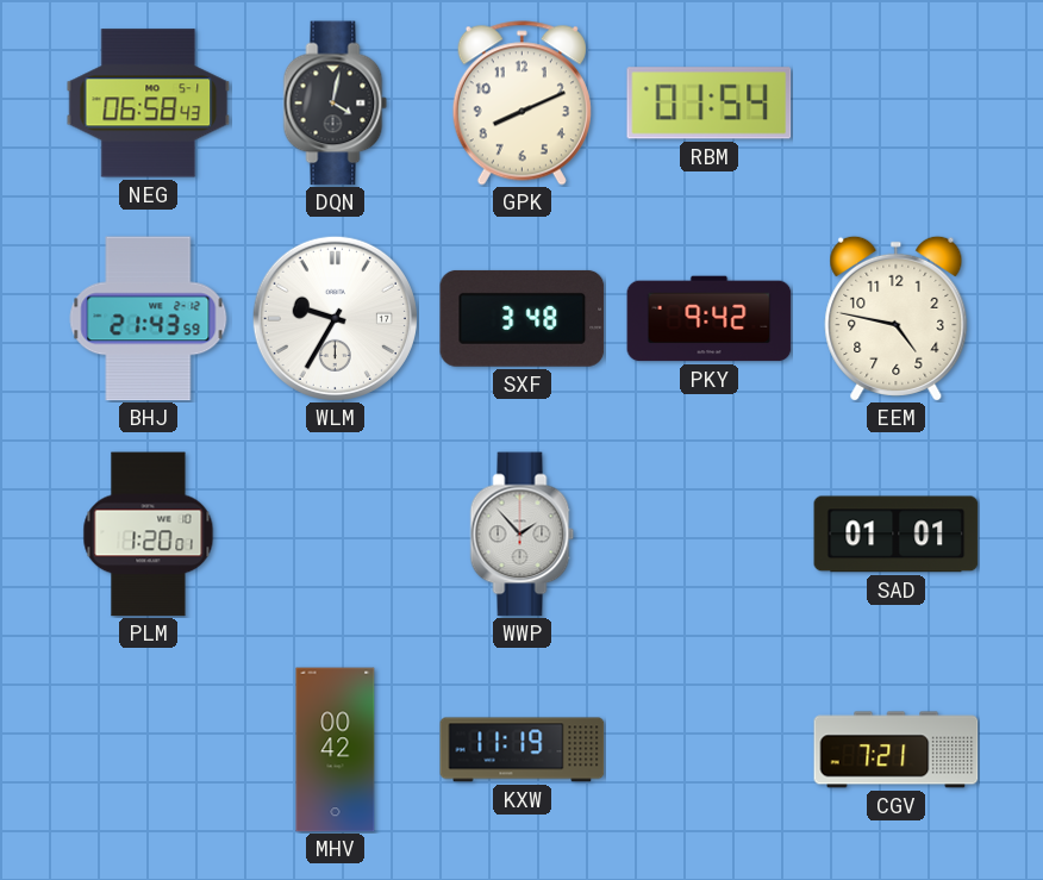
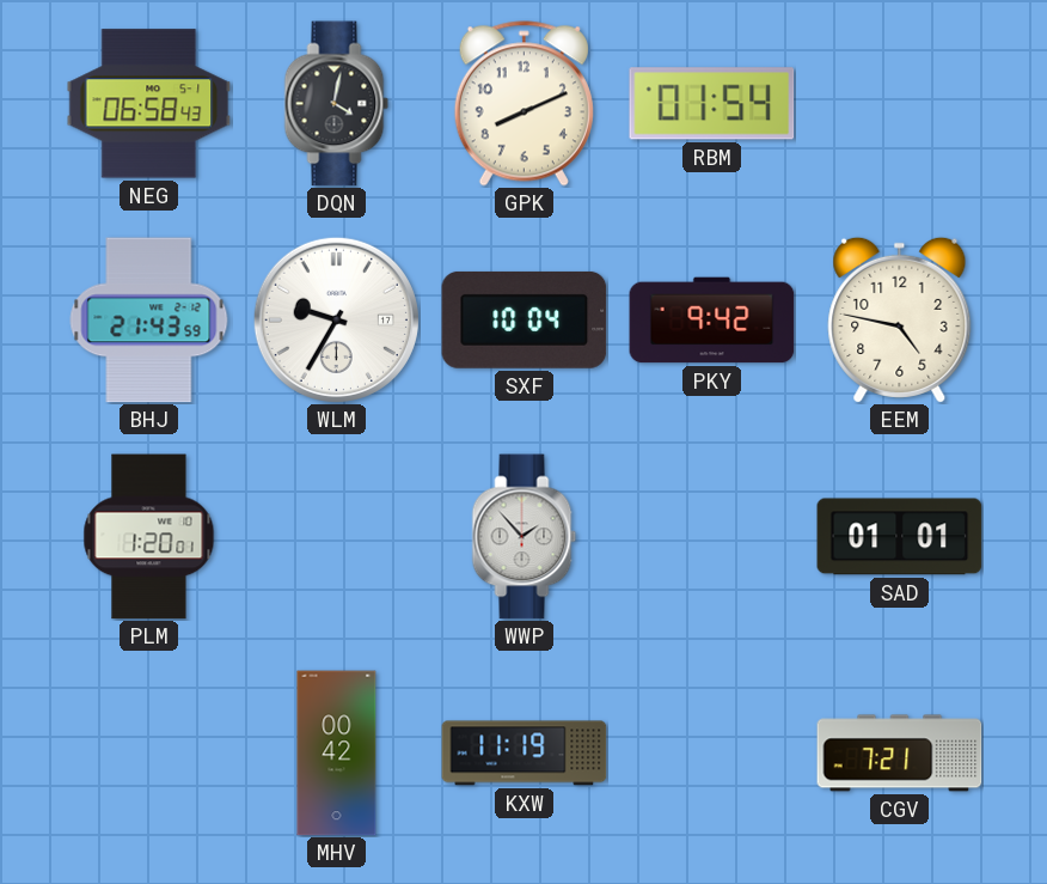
SXF: 3:48 -> 10:04 (525, 319)
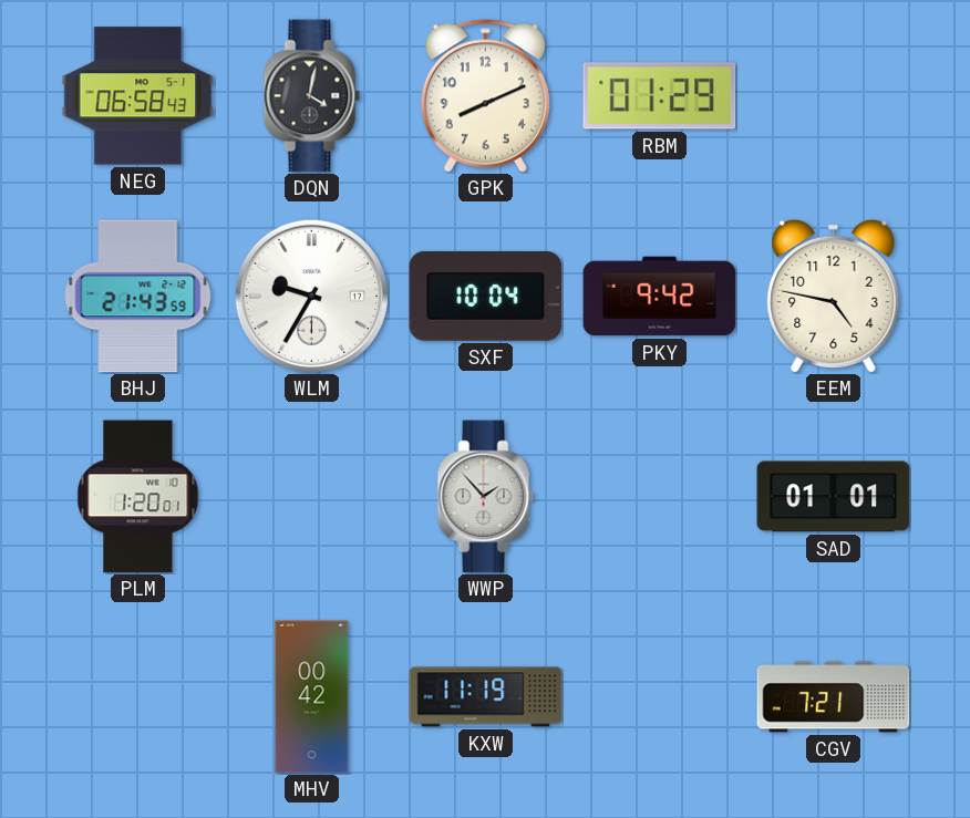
RBM: 01:54 -> 01:29 (660, 96)
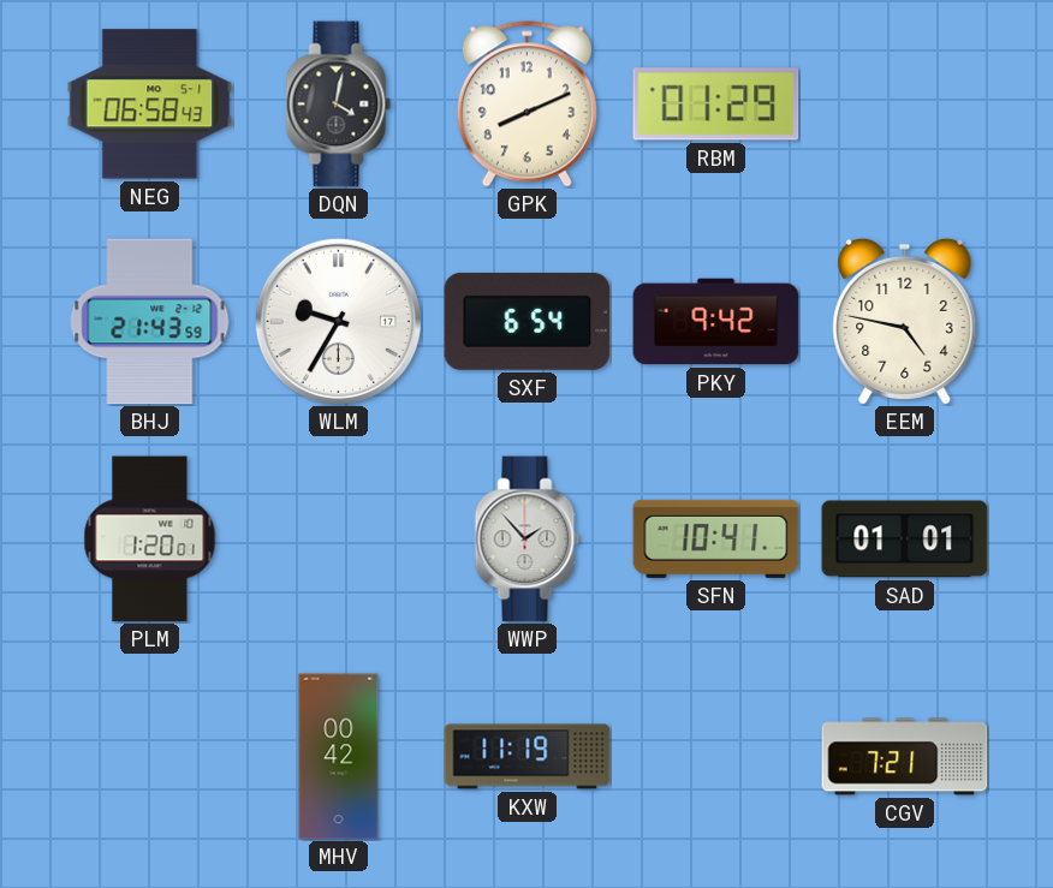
SXF: 10:04 -> 6:54 (528, 321)
SFN: none -> 10:41 (716, 538)
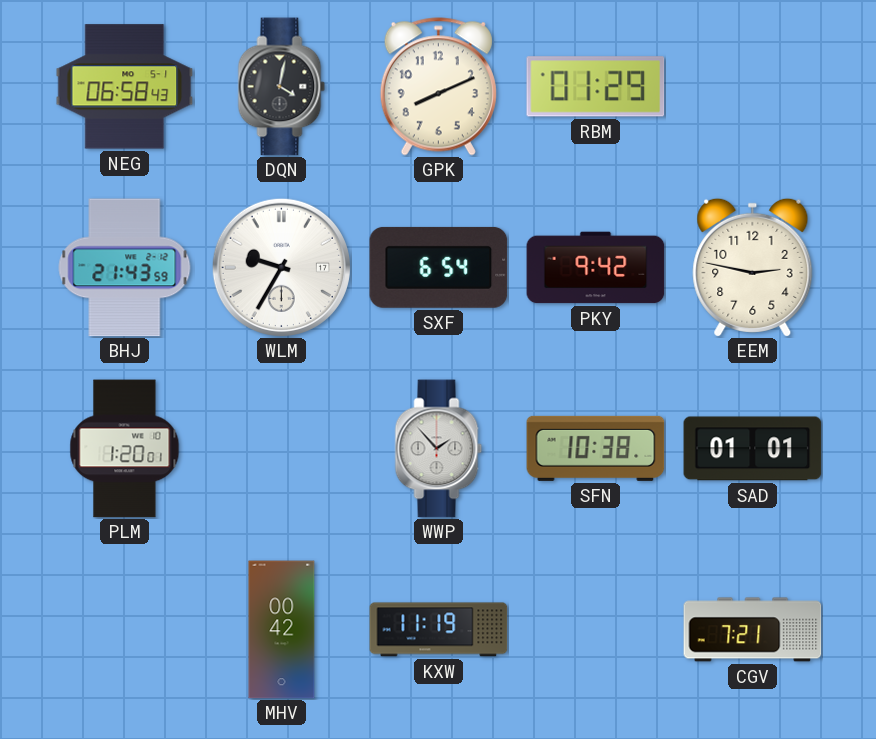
EEM: 4:47 -> 2:47 (753, 267)
SFN: 10:41 -> 10:38 (596, 448)
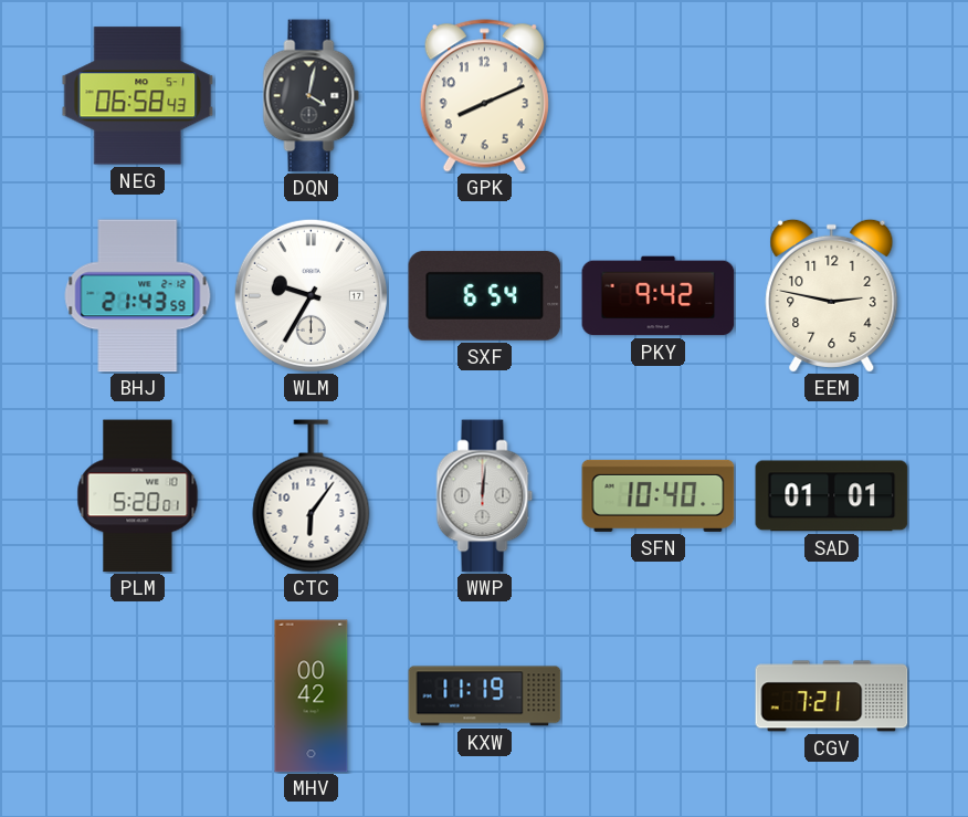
RBM: 01:29 -> none (596, 87)
PLM: 1:20 -> 5:20 (138, 496)
CTC: none -> 6:06 (312, 496)
WWP: 1:53 -> 12:01 (485, 496)
SFN: 10:38 -> 10:40 (659, 495)
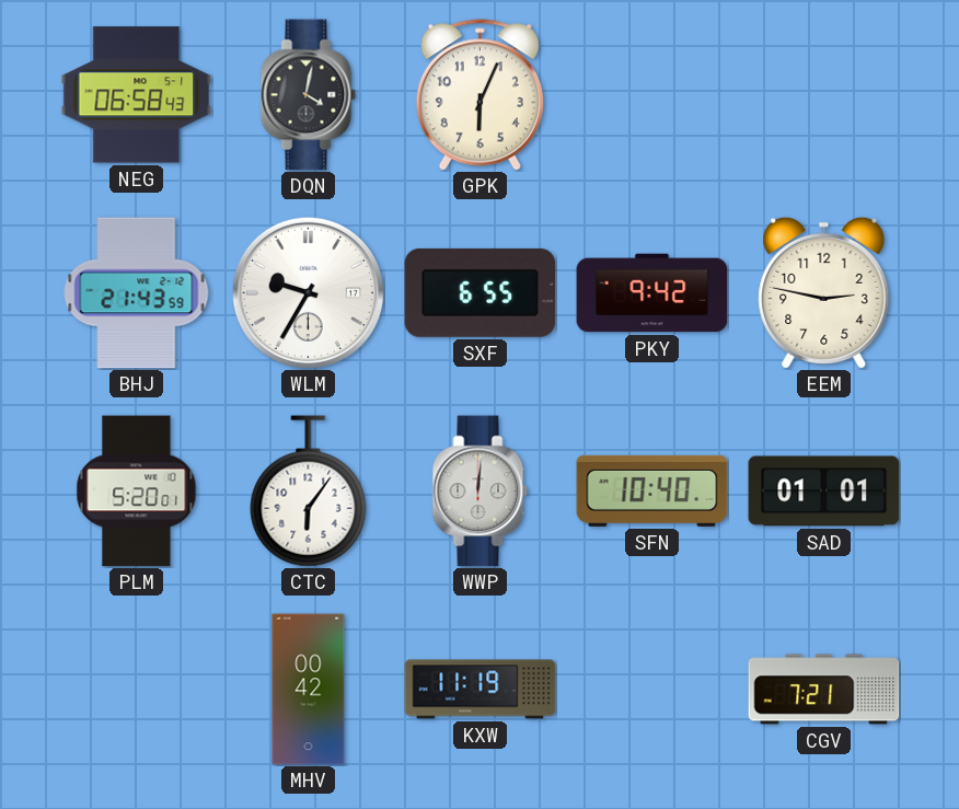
GPK: 8:11 -> 6:04 (479, 95)
SXF: 6:54 -> 6:55 (481, 292)
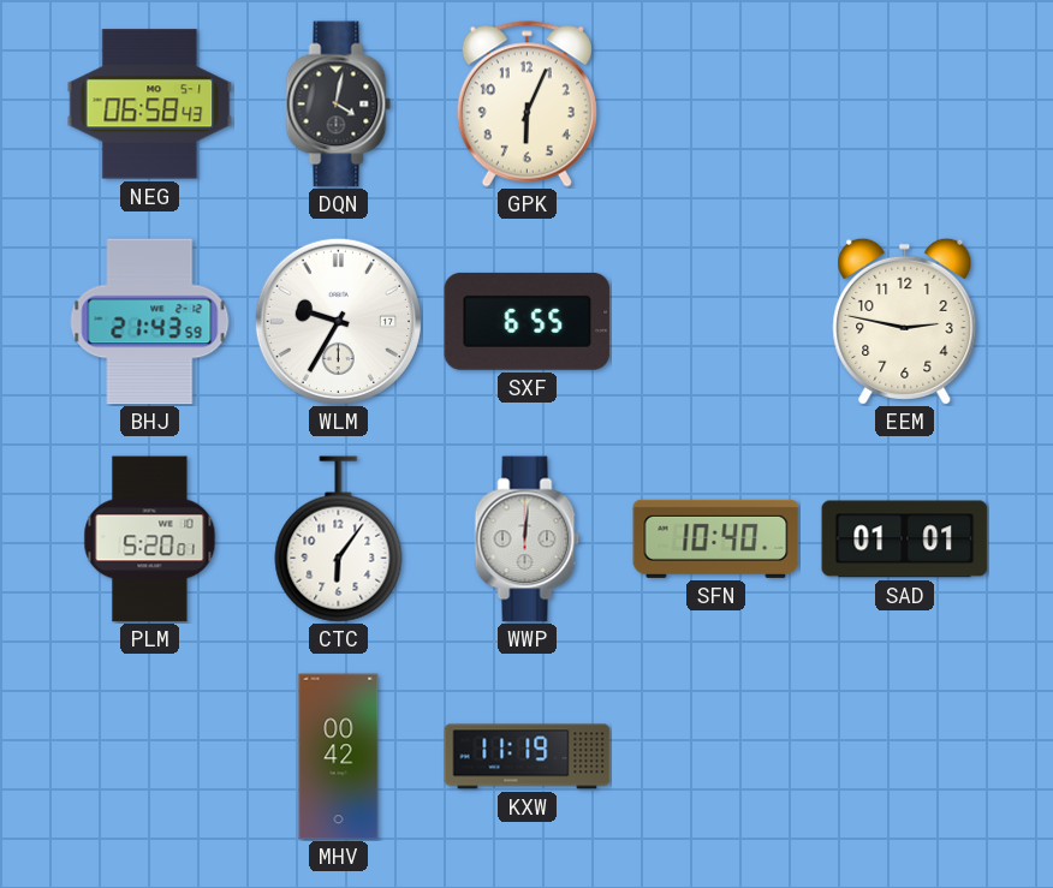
PKY: 9:42 -> none (652, 293)
CGV: 7:21 -> none (824, 690)
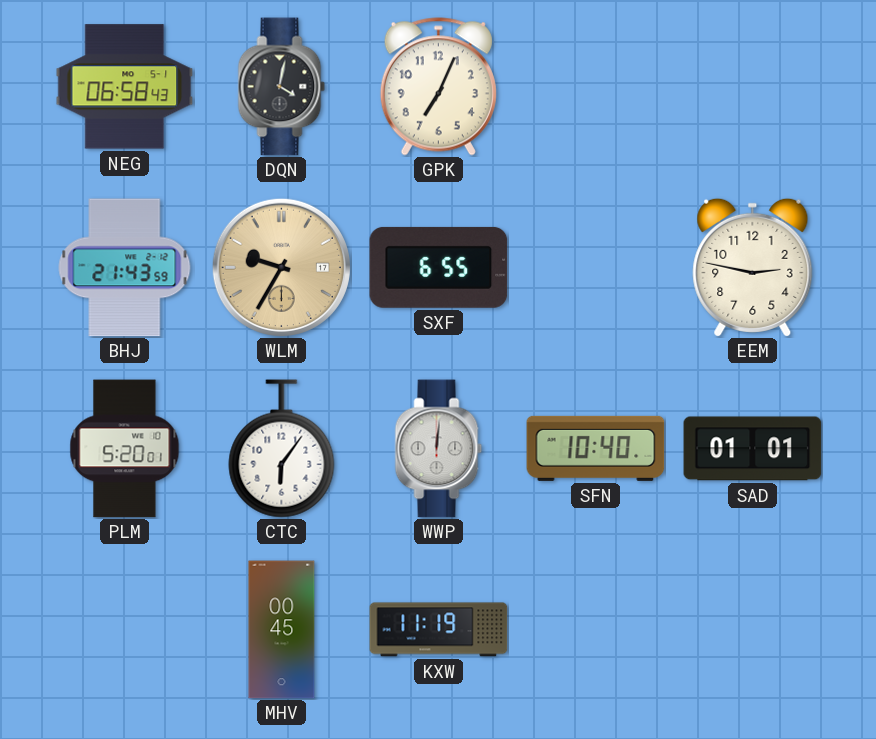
GPK: 6:04 -> 7:04 (438, 87)
WLM dial: white -> champagne (281, 267)
MHV: 00:42 -> 00:45 (282, 630)
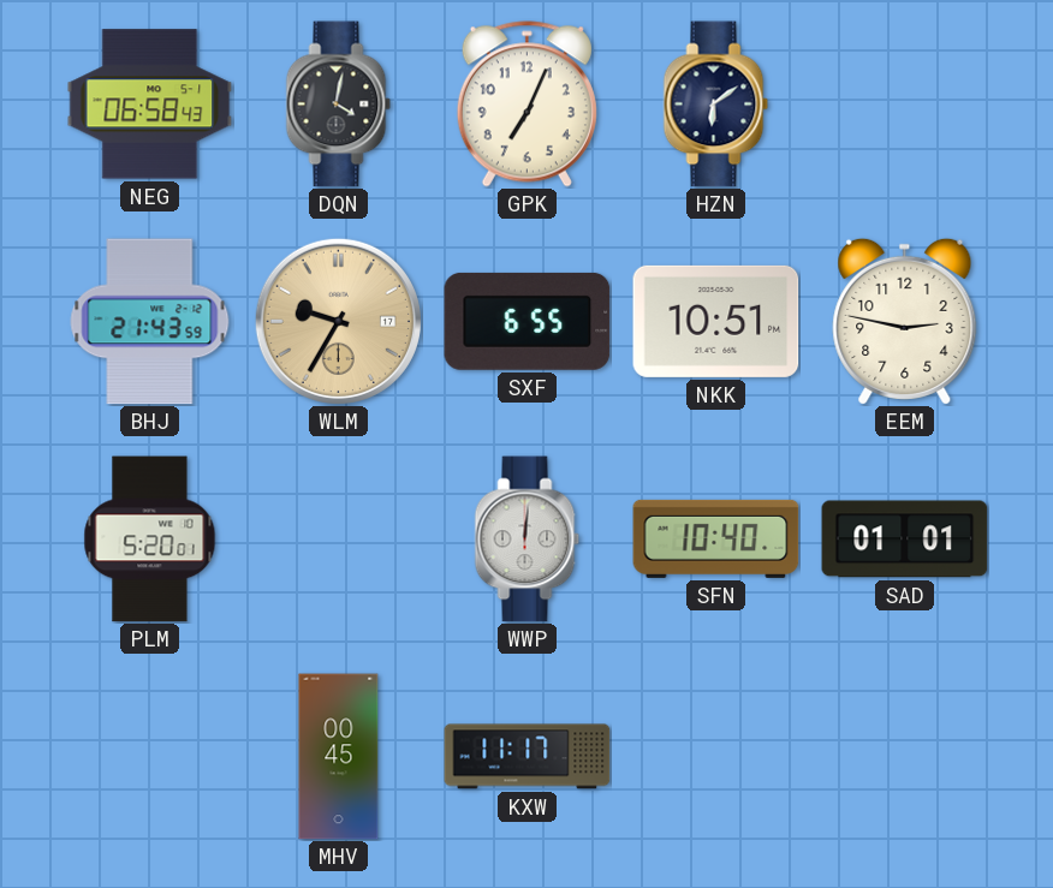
HZN: none -> 6:09 (716, 105)
NKK: none -> 10:51 (716, 321)
CTC: 6:06 -> none (282, 449)
KXW: 11:19 -> 11:17 (528, 757)
